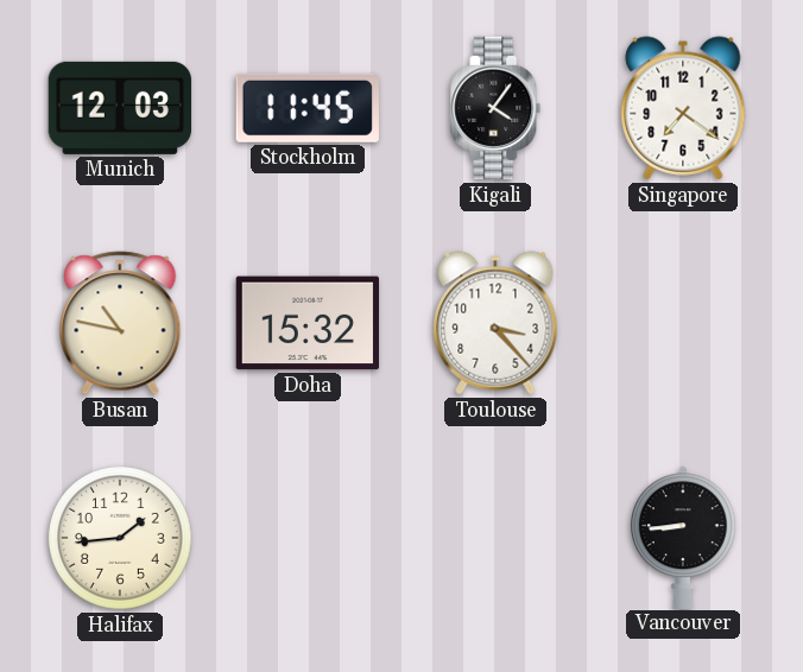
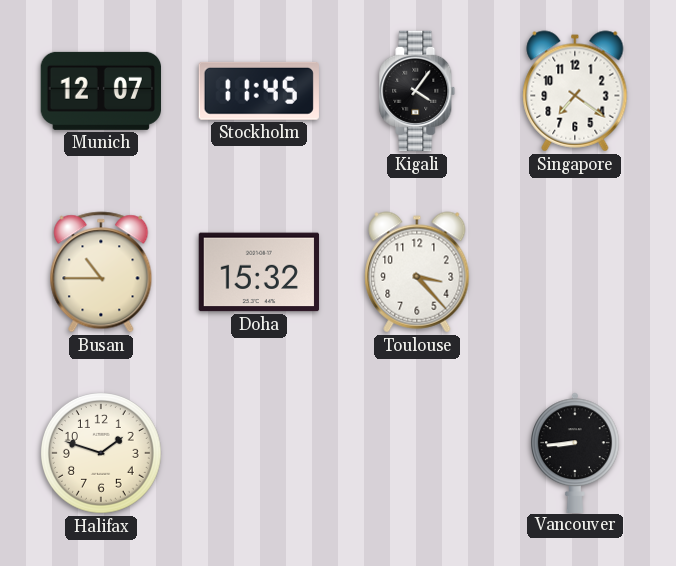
Munich: 12:03 -> 12:07 (100, 91)
Busan: 10:47 -> 10:45 (101, 272)
Halifax: 1:44 -> 1:48 (102, 454)
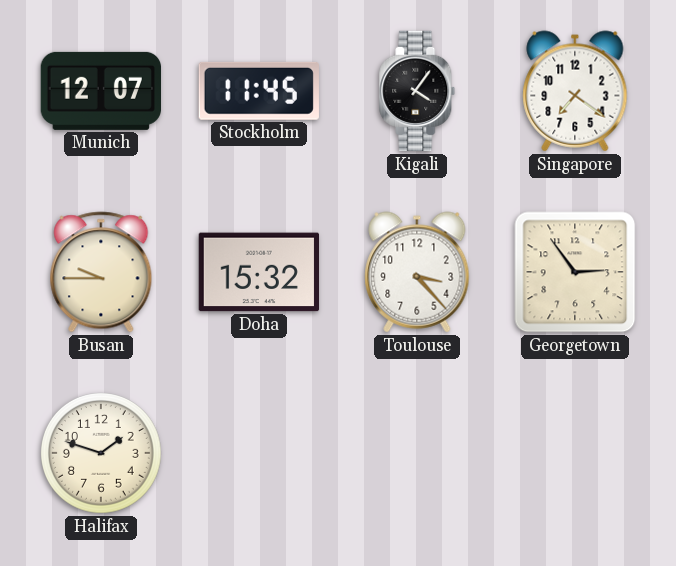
Busan: 10:45 -> 9:45 (101, 272)
Georgetown: none -> 2:54 (575, 272)
Vancouver: 8:44 -> none (576, 452)
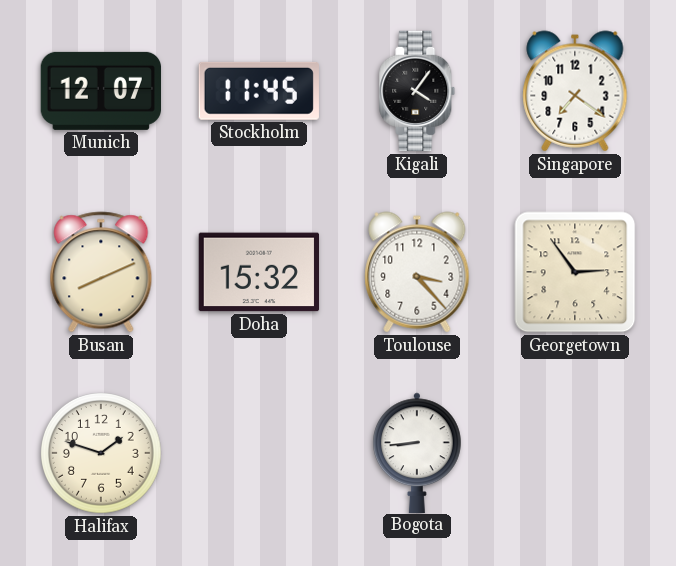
Busan: 9:45 -> 8:11 (101, 272)
Bogota: none -> 8:44 (418, 452)
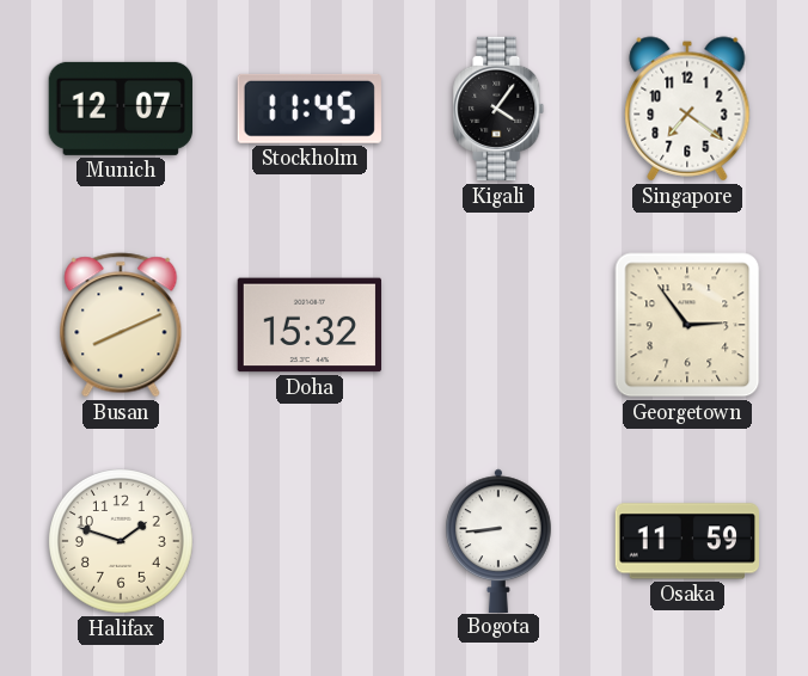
Toulouse: 3:23 -> none (417, 272)
Osaka: none -> 11:59 (686, 541)
